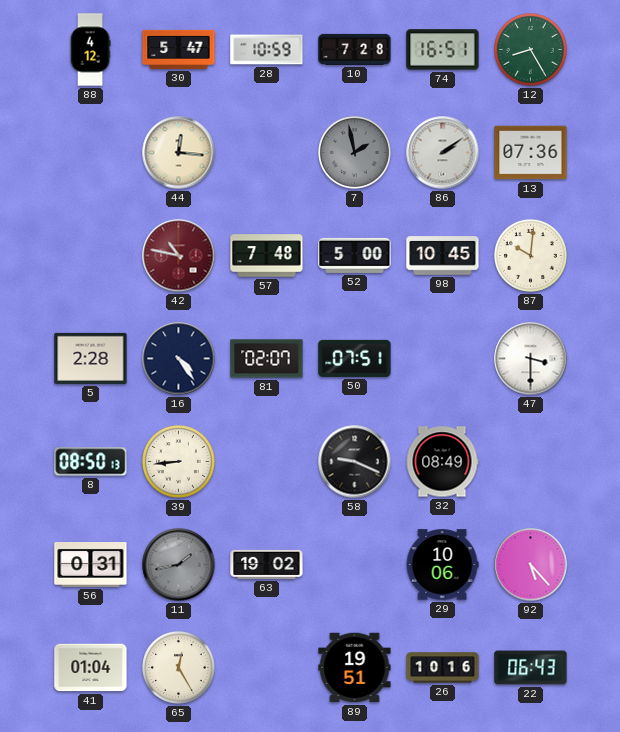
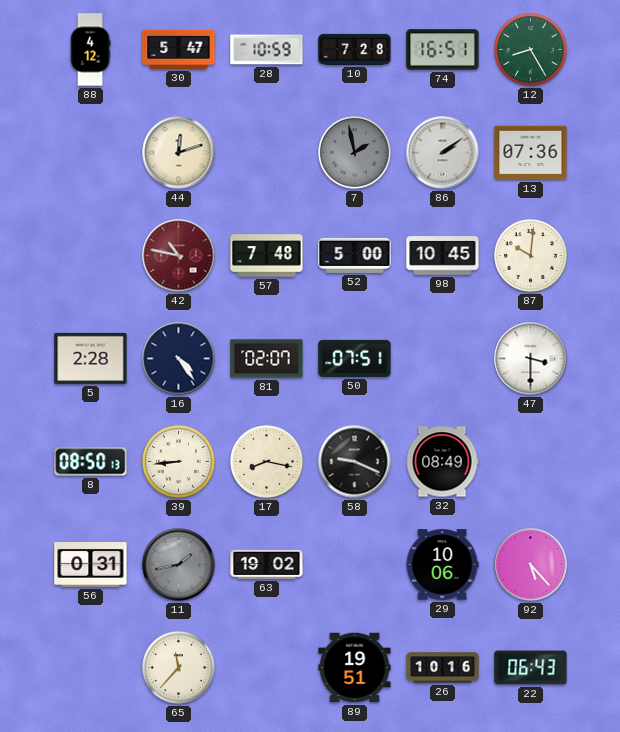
44: 12:16 -> 12:12 (179, 153)
17: none -> 8:17 (267, 462)
41: 01:04 -> none (91, 668)
65: 12:25 -> 11:37 (179, 668)
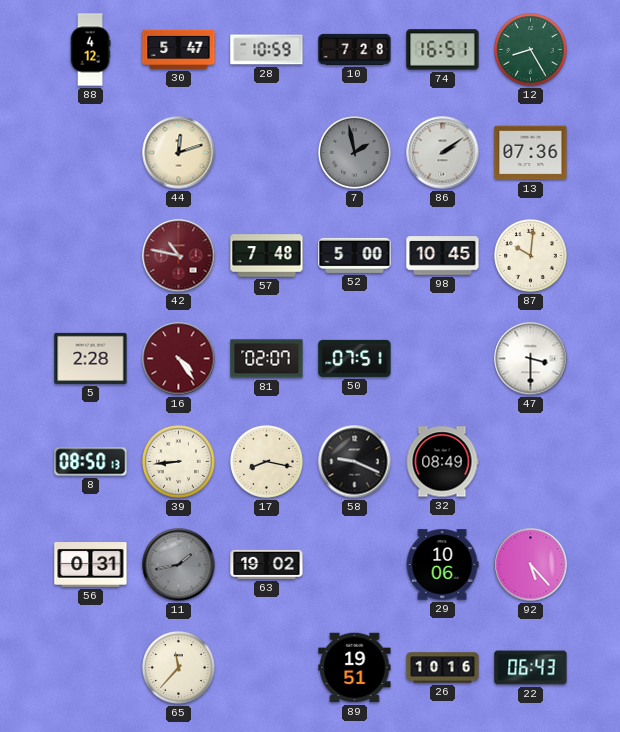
16 dial: navy -> burgundy (179, 359)
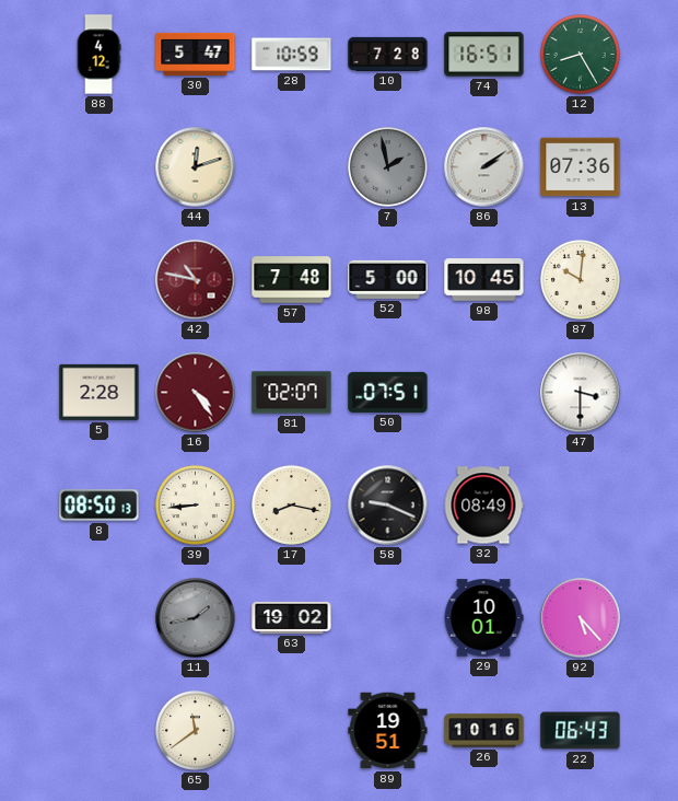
56: 0:31 -> none (91, 565)
29: 10:06 -> 10:01 (483, 618)
65: 11:37 -> 11:39 (196, 731)
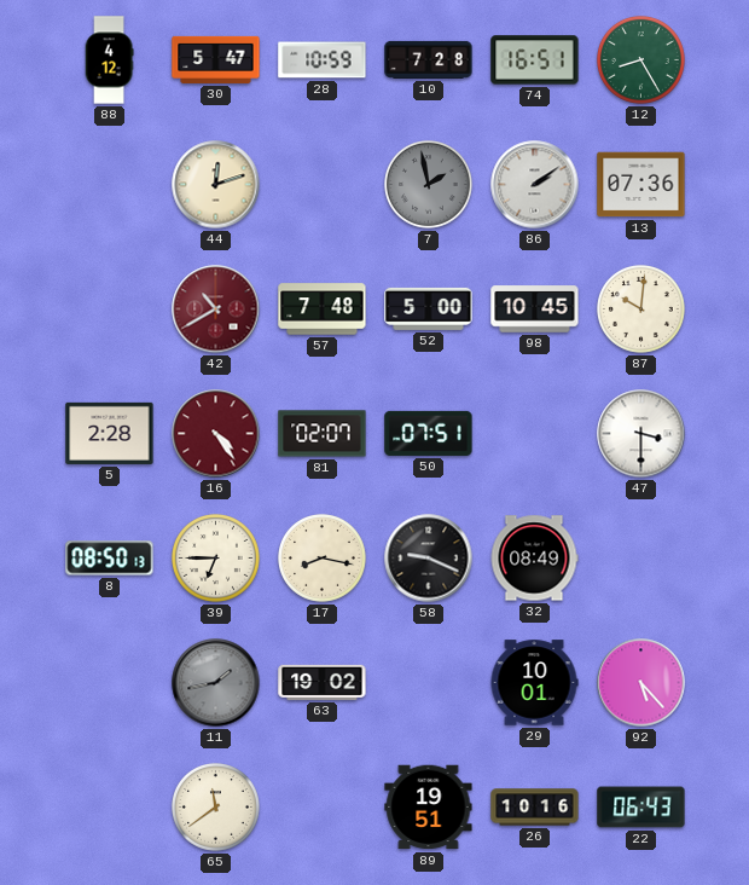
42: 10:47 -> 10:40 (216, 310)
39: 8:44 -> 6:45 (216, 559)
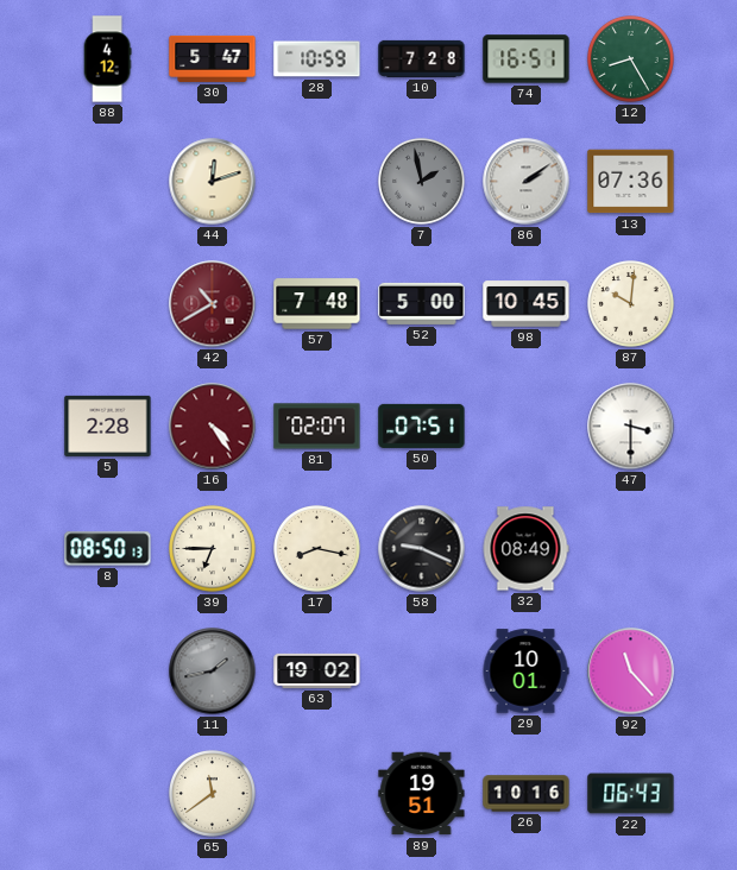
92: 5:23 -> 11:23 (631, 672)
